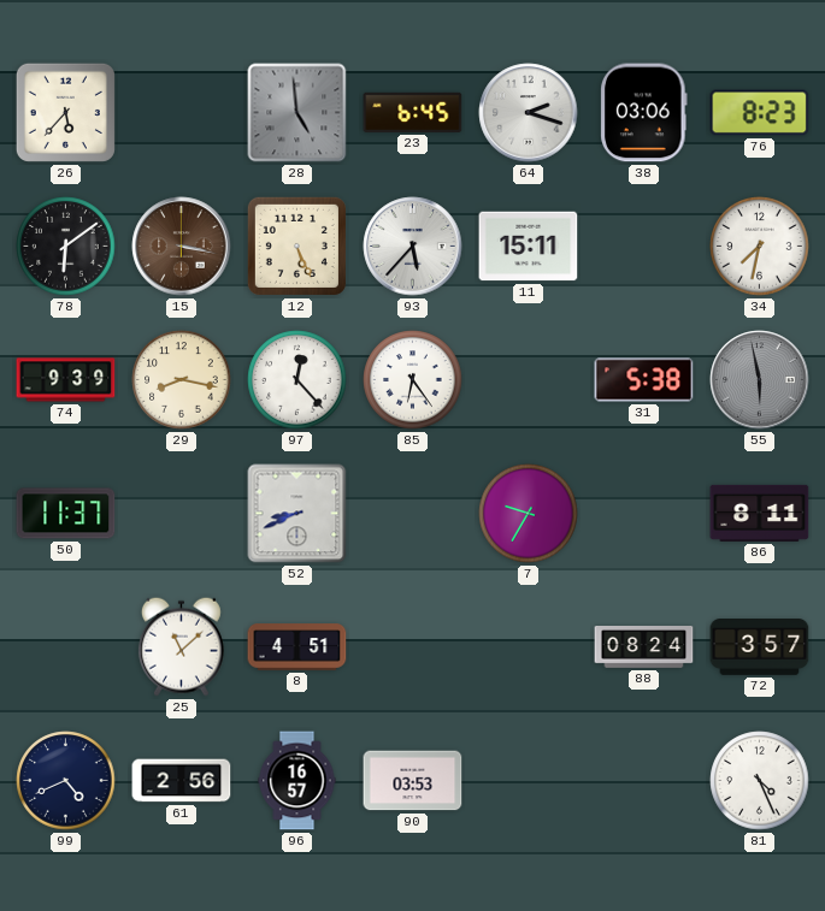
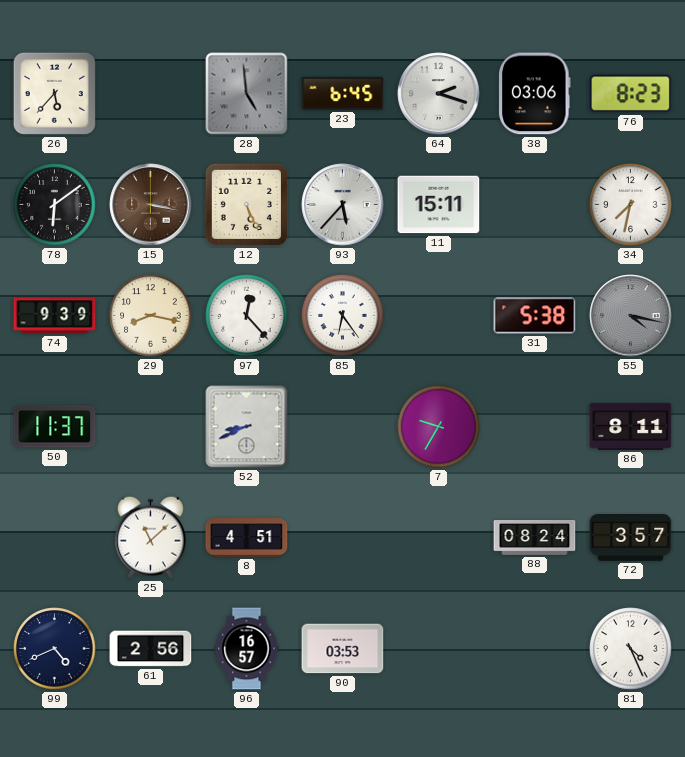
55: 5:58 -> 4:17 (631, 316)
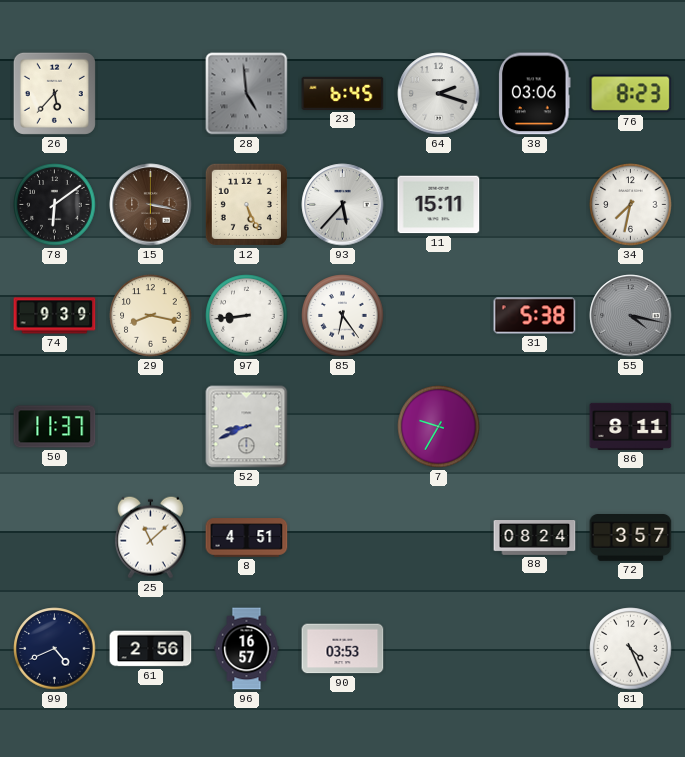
97: 12:23 -> 8:44 (247, 316)
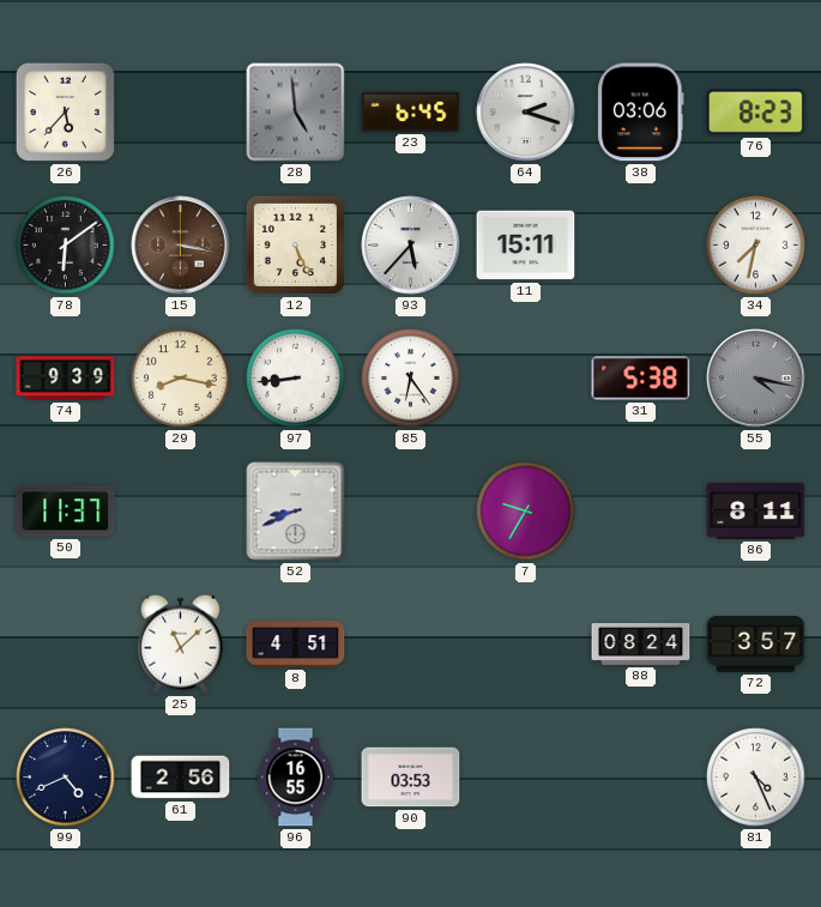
96: 16:57 -> 16:55 (296, 778)
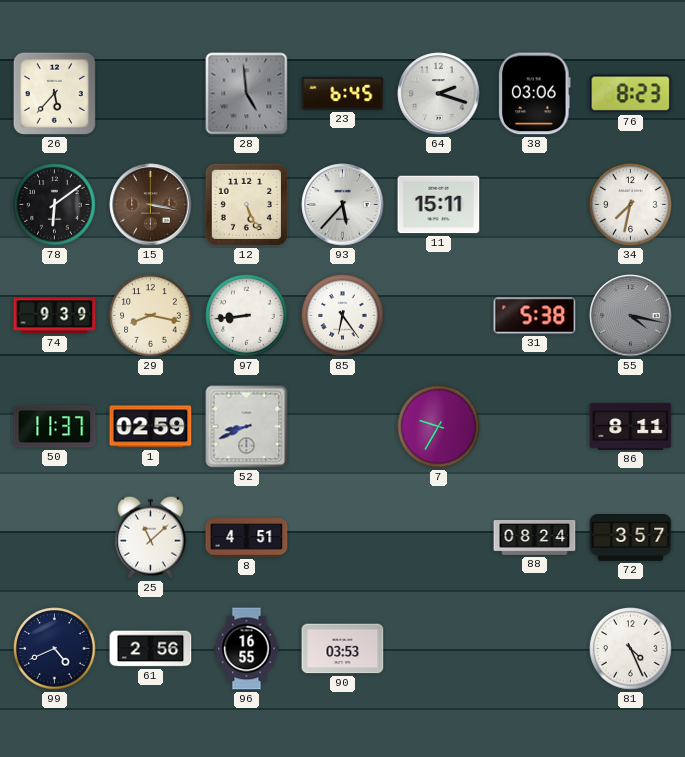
1: none -> 02:59 (151, 427)
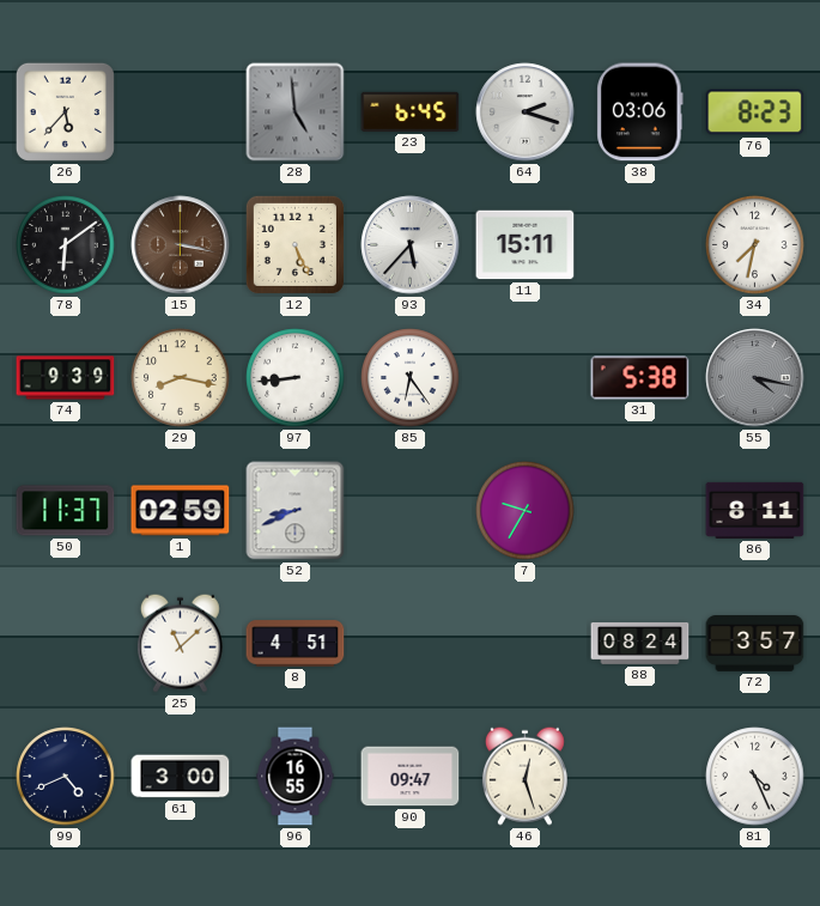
61: 2:56 -> 3:00 (181, 777)
90: 03:53 -> 09:47 (411, 777)
46: none -> 12:27 (524, 776)
